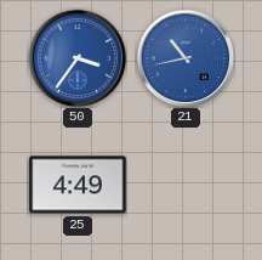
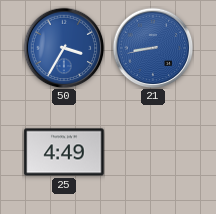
50: 3:36 -> 3:35 (64, 48)
21: 10:43 -> 8:43 (153, 48)
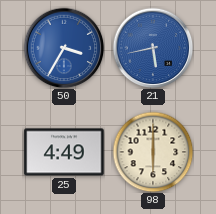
21: 8:43 -> 5:43 (153, 48)
98: none -> 6:00 (153, 152)
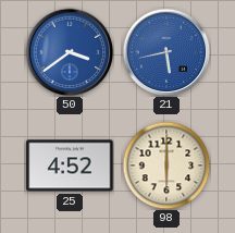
50: 3:35 -> 3:39 (70, 52)
25: 4:49 -> 4:52 (70, 165)
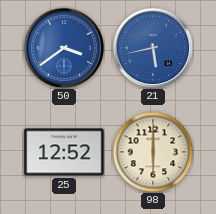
25: 4:52 -> 12:52 (64, 152)
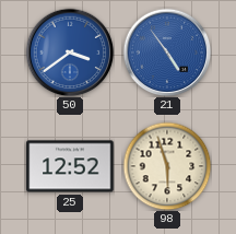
21: 5:43 -> 4:54 (167, 52)
98: 6:00 -> 5:57 (167, 166)
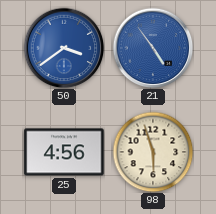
25: 12:52 -> 4:56 (64, 152)
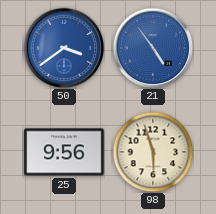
25: 4:56 -> 9:56 (64, 152)
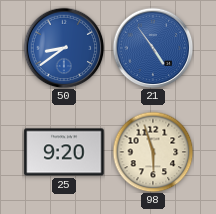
50: 3:39 -> 8:39 (64, 48)
25: 9:56 -> 9:20 (64, 152)
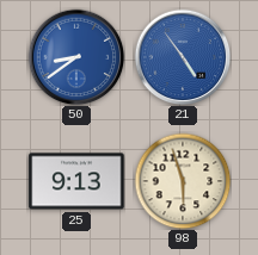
25: 9:20 -> 9:13 (76, 181)
